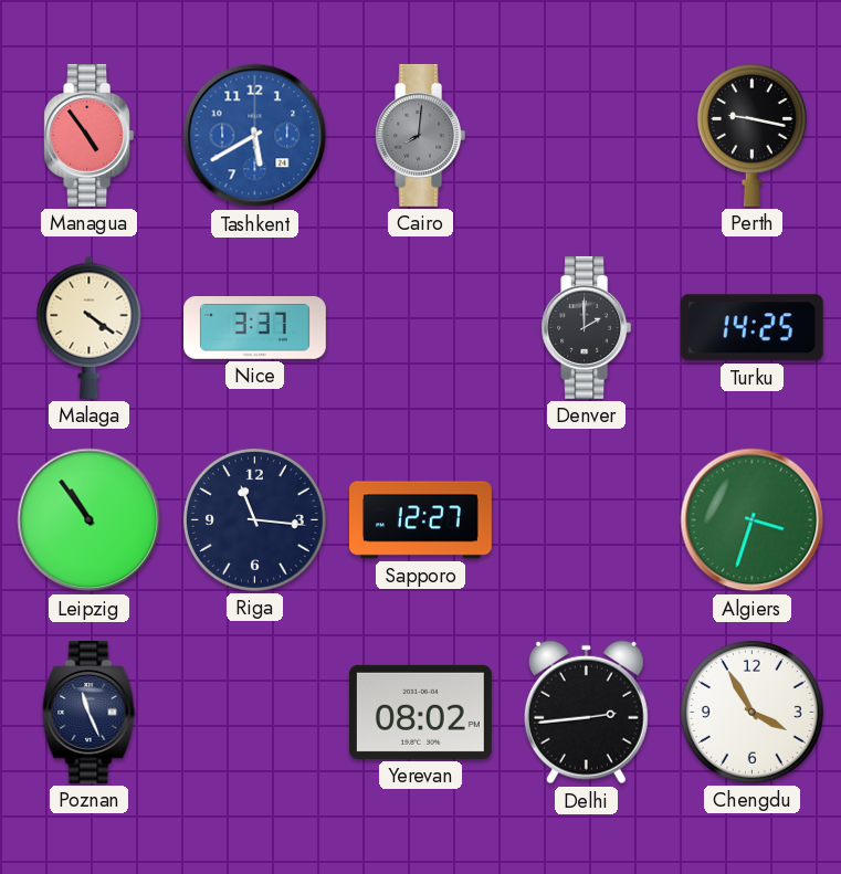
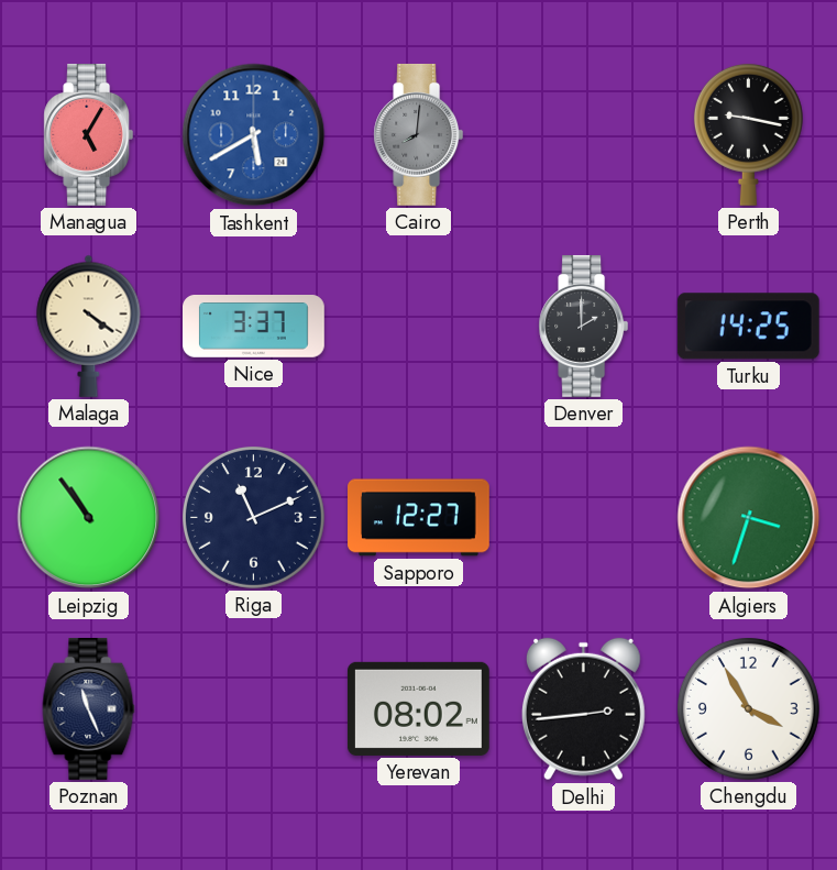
Managua: 4:54 -> 5:05 (89, 134)
Riga: 11:16 -> 11:11 (253, 517)
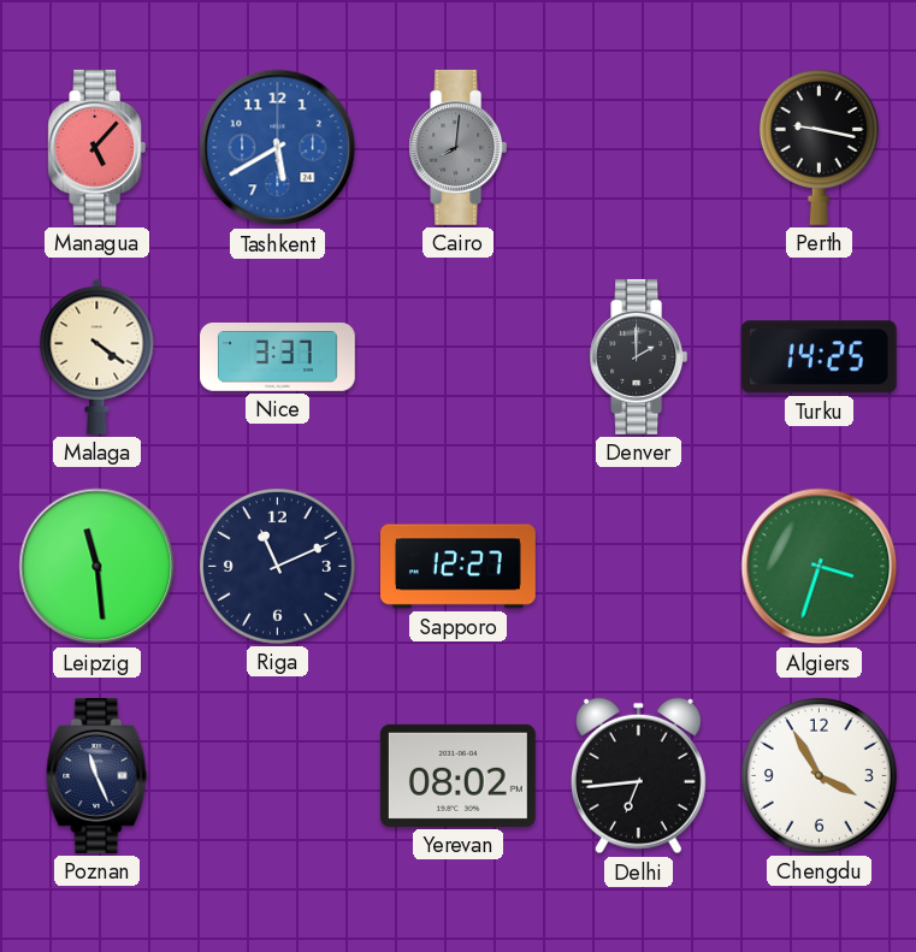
Managua: 5:05 -> 5:07 (97, 147)
Leipzig: 10:54 -> 11:29 (97, 567)
Delhi: 2:44 -> 6:44 (638, 776)
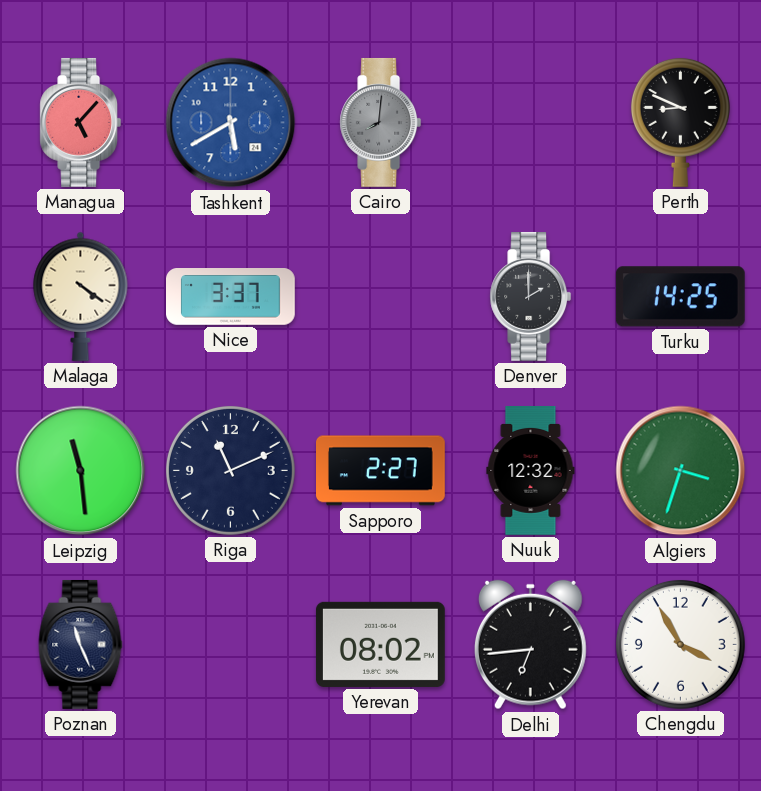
Perth: 9:17 -> 8:49 (680, 122)
Sapporo: 12:27 -> 2:27 (381, 471)
Nuuk: none -> 12:32 (531, 471)
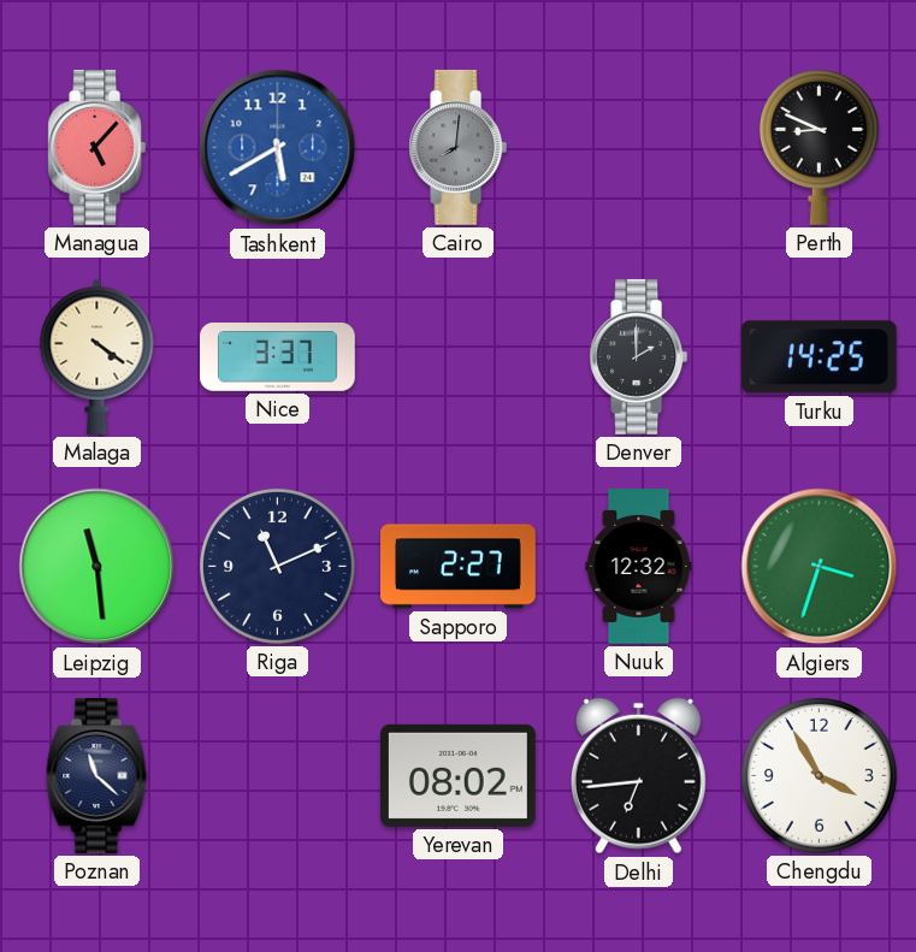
Poznan: 11:26 -> 11:22 (97, 775)
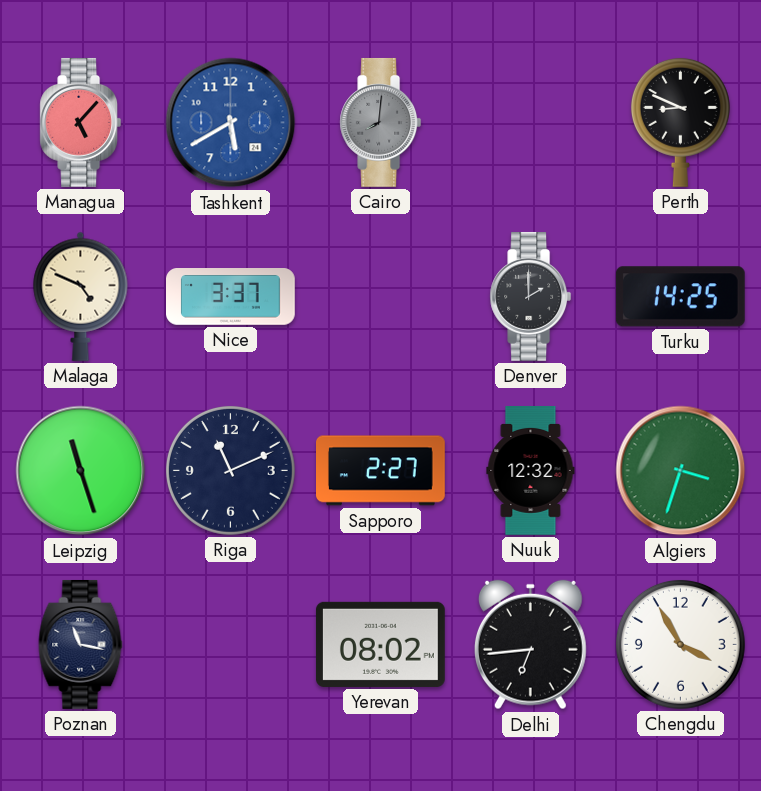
Malaga: 4:21 -> 4:49 (81, 296)
Leipzig: 11:29 -> 11:27 (81, 471)
Poznan: 11:22 -> 11:17 (81, 644)
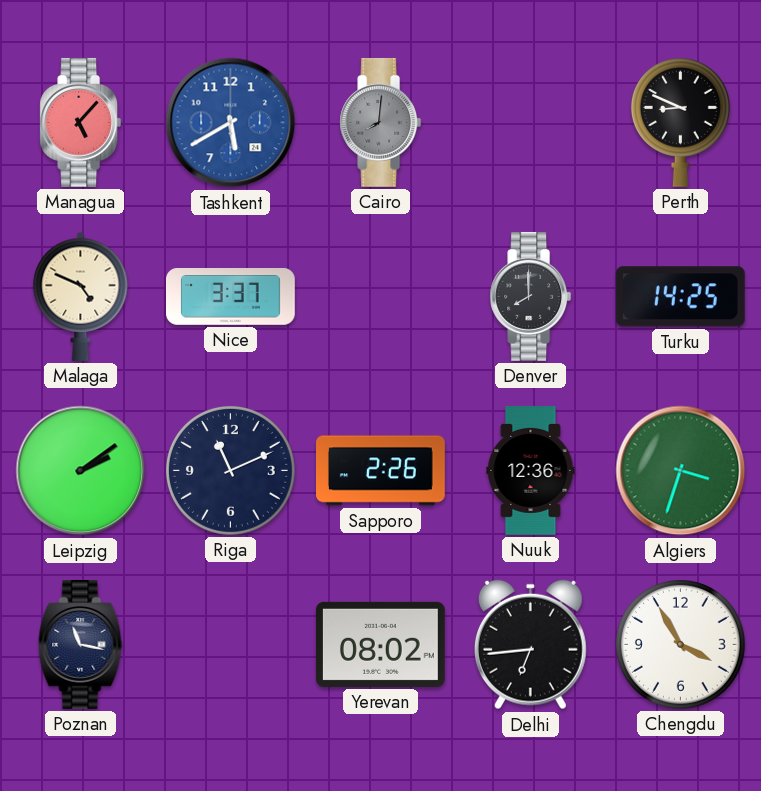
Denver: 2:00 -> 8:00 (531, 296)
Leipzig: 11:27 -> 2:09 (81, 471)
Sapporo: 2:27 -> 2:26 (381, 471)
Nuuk: 12:32 -> 12:36 (531, 471)
